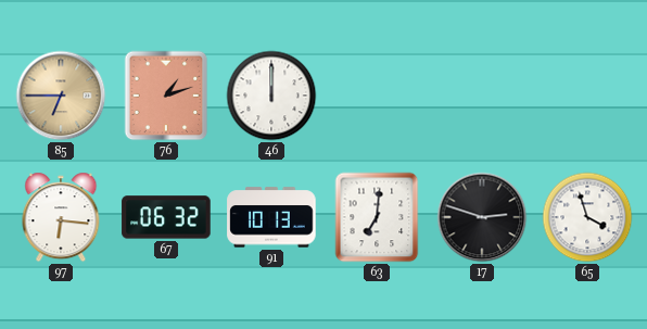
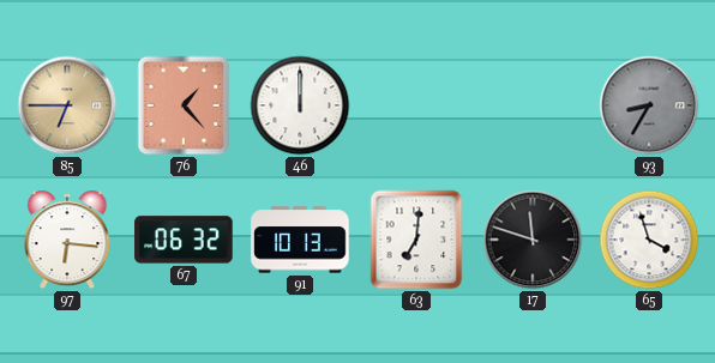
76: 1:12 -> 1:23 (184, 105)
93: none -> 8:35 (649, 105)
17: 2:48 -> 11:48 (533, 240)
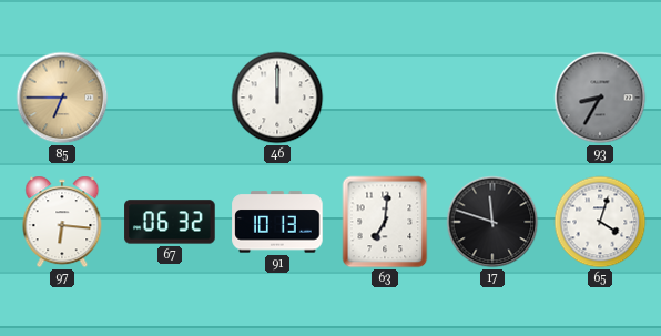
76: 1:23 -> none (184, 105)
65: 3:57 -> 4:03 (600, 222)
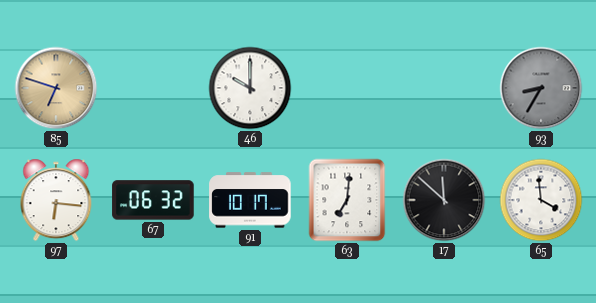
85: 6:45 -> 6:48 (56, 88)
46: 12:00 -> 10:00 (250, 88)
91: 10:13 -> 10:17 (250, 200)
17: 11:48 -> 11:52 (444, 200)
65: 4:03 -> 3:59 (541, 200)
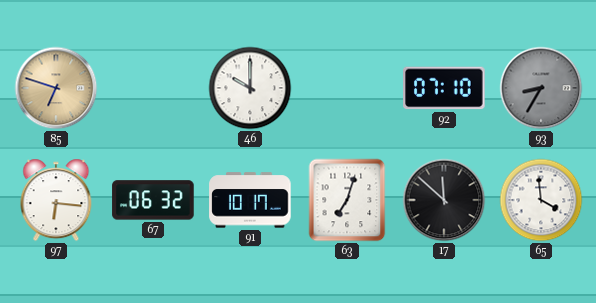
92: none -> 07:10 (444, 88)
63: 7:01 -> 7:03 (347, 200)
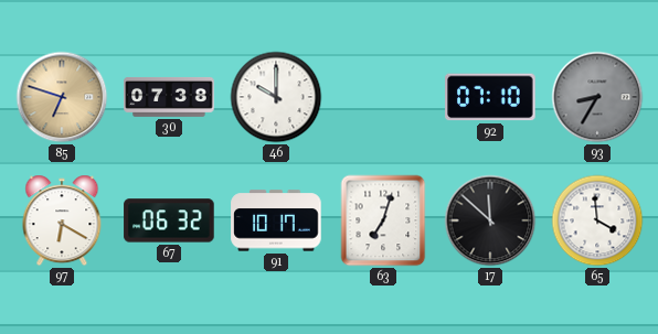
30: none -> 07:38 (169, 97)
97: 6:16 -> 6:20 (62, 220)
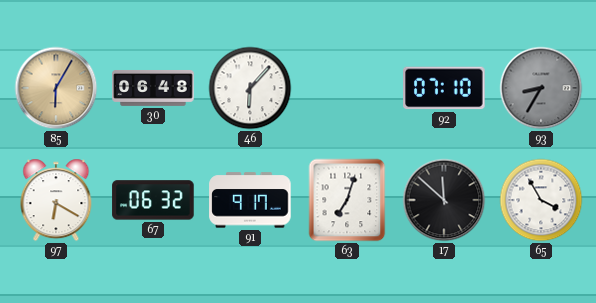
85: 6:48 -> 6:05 (56, 88)
30: 07:38 -> 06:48 (153, 88)
46: 10:00 -> 6:07 (250, 88)
91: 10:17 -> 9:17 (250, 200)
65: 3:59 -> 3:55 (541, 200)
